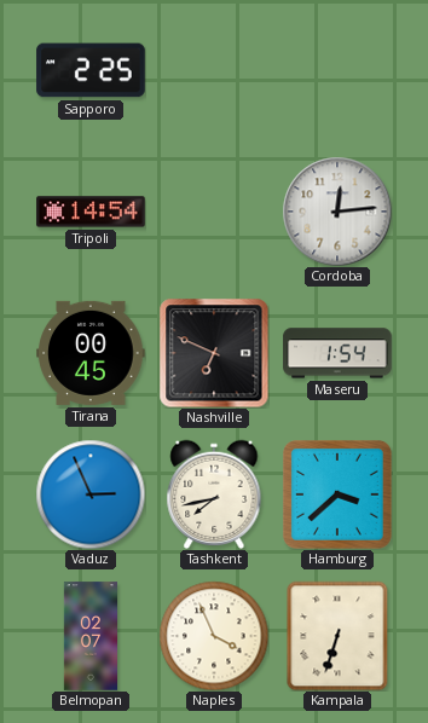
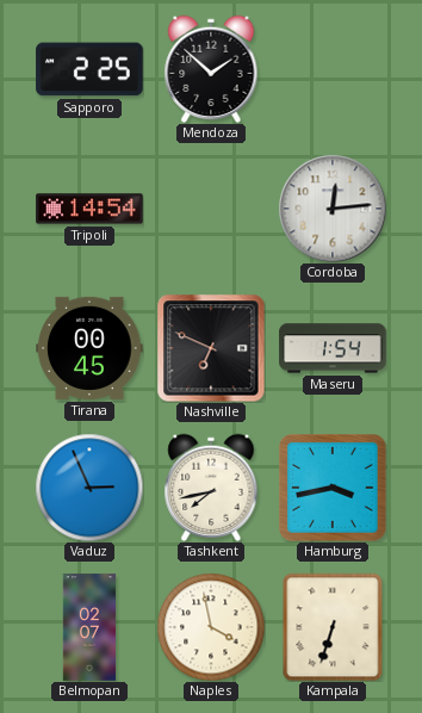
Mendoza: none -> 1:52 (211, 68)
Hamburg: 3:38 -> 3:43 (334, 489)
Naples: 3:56 -> 3:58 (211, 627)
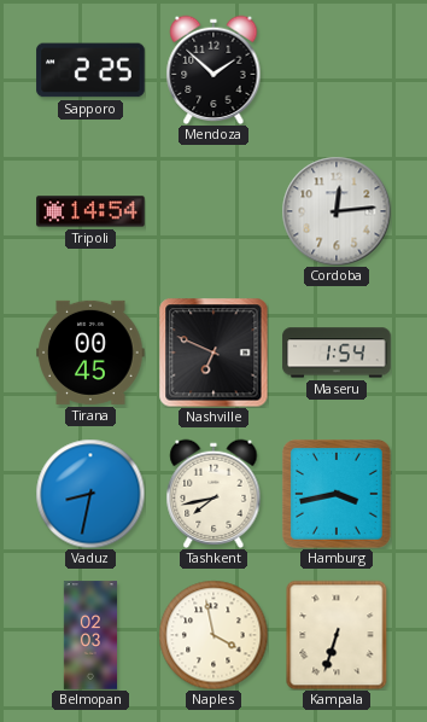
Vaduz: 2:56 -> 8:32 (90, 494)
Belmopan: 02:07 -> 02:03 (90, 635)
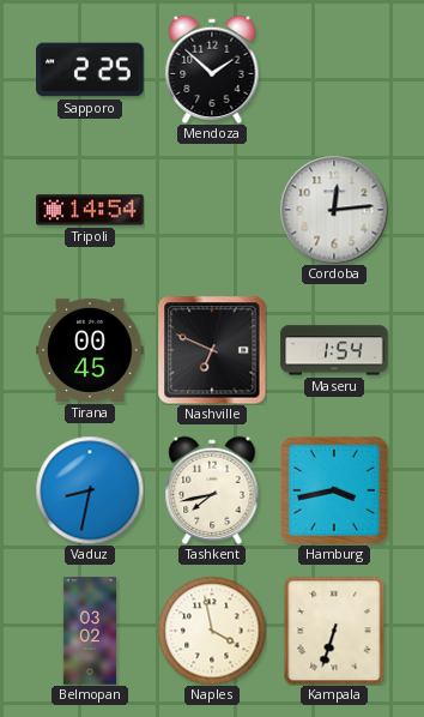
Belmopan: 02:03 -> 03:02 (90, 631)
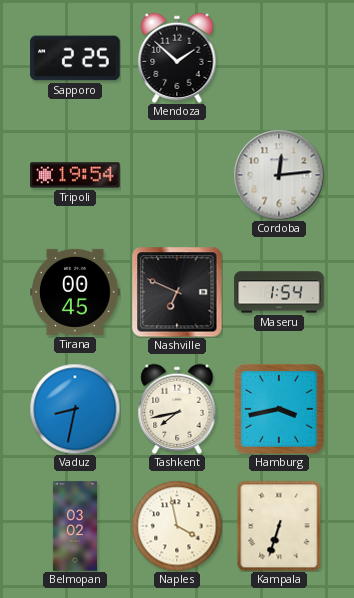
Tripoli: 14:54 -> 19:54 (75, 175)
